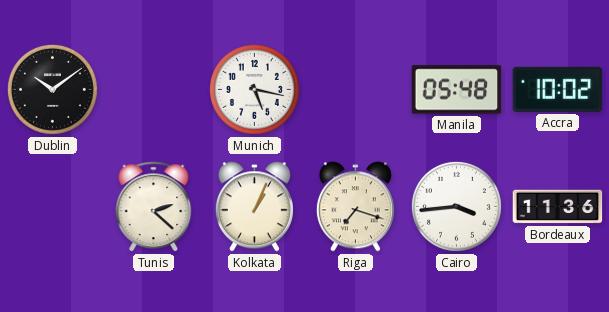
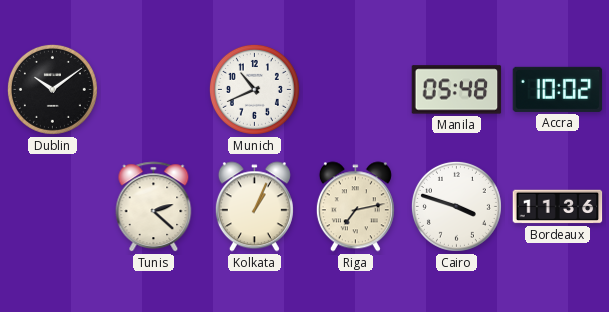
Munich: 5:17 -> 10:41 (254, 89)
Riga: 7:18 -> 7:13 (355, 207)
Cairo: 3:44 -> 3:48 (456, 206)
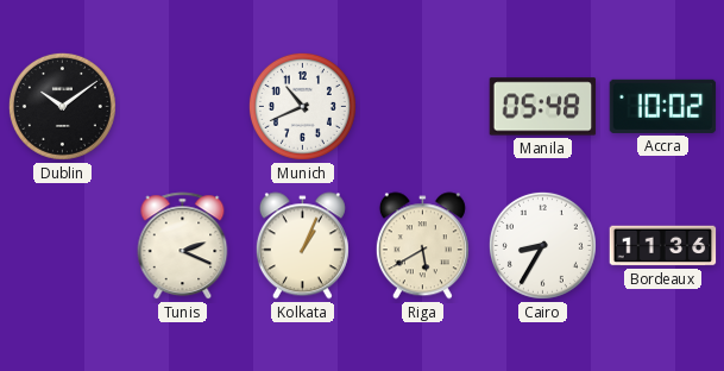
Tunis: 2:22 -> 2:19 (183, 246)
Riga: 7:13 -> 5:40 (422, 246)
Cairo: 3:48 -> 8:35 (542, 245)
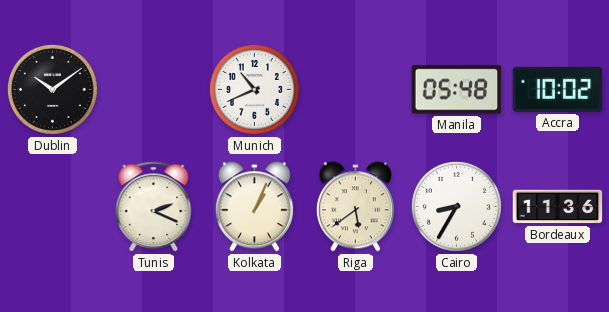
Riga: 5:40 -> 5:39 (355, 207)
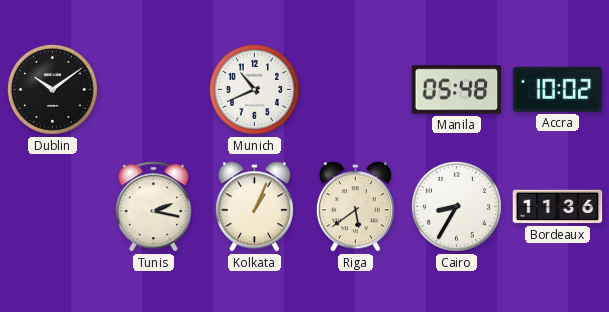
Tunis: 2:19 -> 2:17 (154, 207)
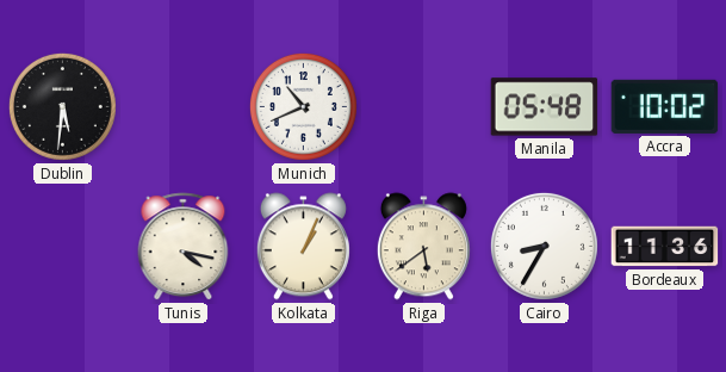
Dublin: 10:09 -> 5:31 (62, 106)
Tunis: 2:17 -> 4:17 (184, 247)
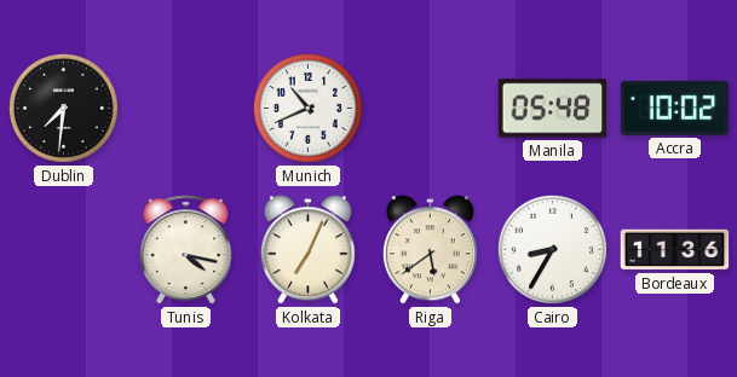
Dublin: 5:31 -> 7:31 (63, 108)
Kolkata: 1:04 -> 7:04 (307, 250)
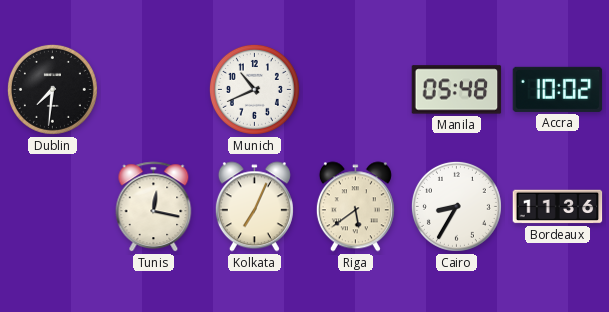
Tunis: 4:17 -> 12:17 (154, 207)
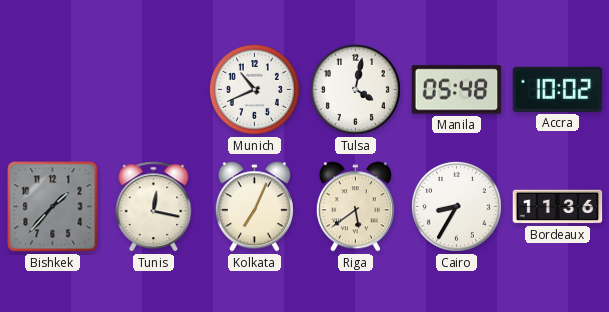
Dublin: 7:31 -> none (52, 89)
Tulsa: none -> 4:02 (355, 89)
Bishkek: none -> 1:37 (53, 207)
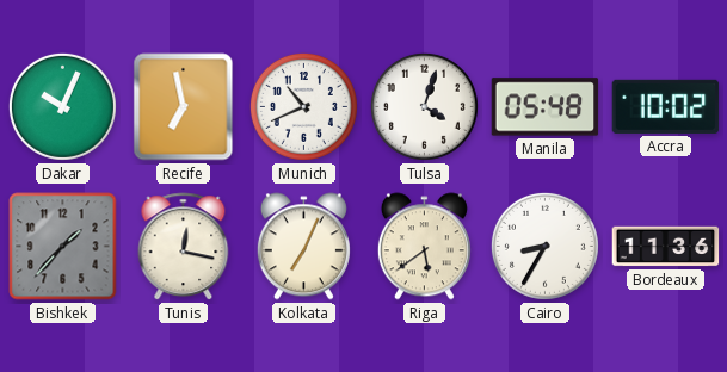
Dakar: none -> 10:04 (62, 106)
Recife: none -> 6:58 (184, 107)
Tulsa: 4:02 -> 4:03 (424, 106)
